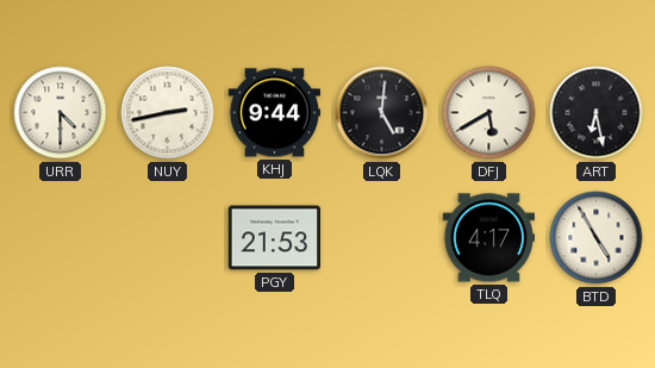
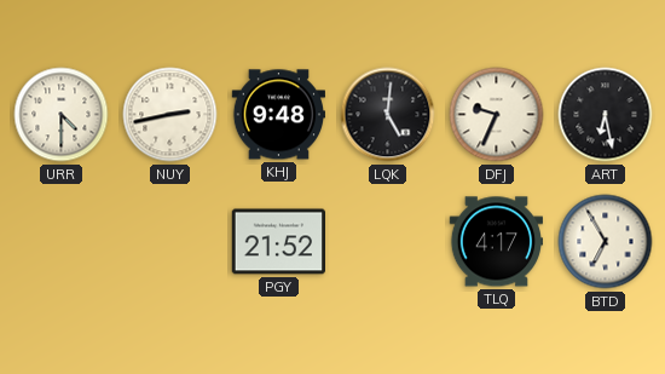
KHJ: 9:44 -> 9:48 (278, 115)
DFJ: 5:40 -> 9:34 (497, 115)
PGY: 21:53 -> 21:52 (278, 242)
BTD: 4:55 -> 6:55 (606, 242)
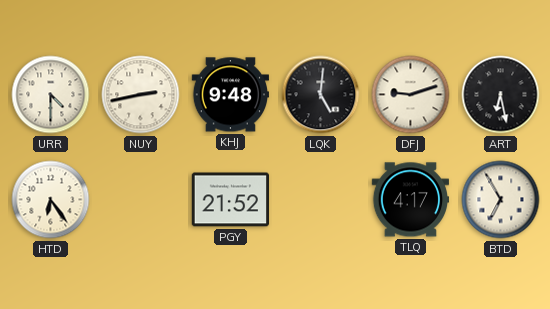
DFJ: 9:34 -> 9:12 (411, 95)
HTD: none -> 6:24 (51, 200)
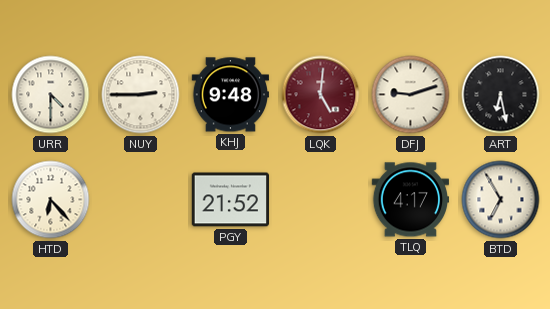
NUY: 2:43 -> 2:45 (141, 95)
LQK dial: black -> burgundy (321, 95)
HTD: 6:24 -> 6:23 (51, 200)
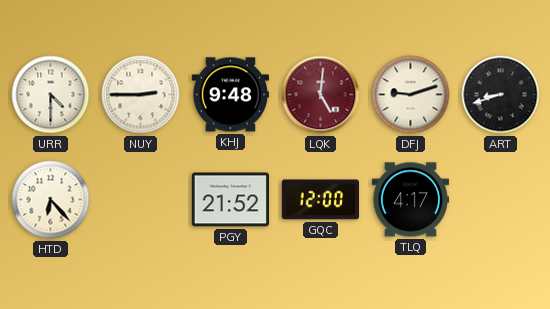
ART: 6:28 -> 8:42 (501, 95)
GQC: none -> 12:00 (320, 200)
BTD: 6:55 -> none (501, 200)
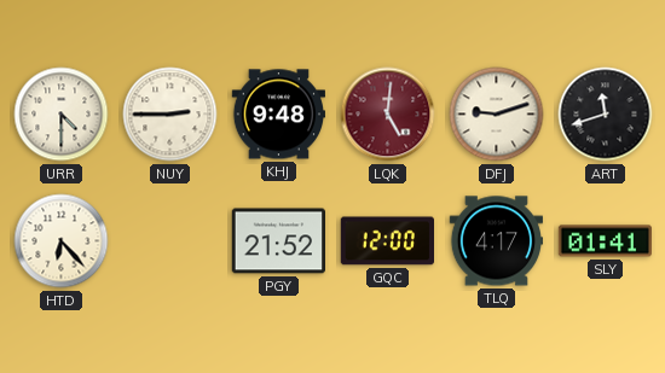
ART: 8:42 -> 11:42 (606, 115)
SLY: none -> 01:41 (606, 241)
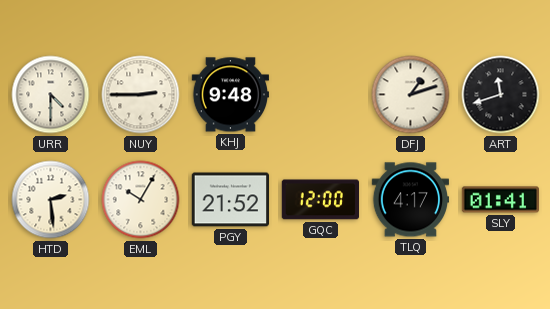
LQK: 5:01 -> none (388, 115)
DFJ: 9:12 -> 1:12 (411, 95)
HTD: 6:23 -> 2:29 (51, 200)
EML: none -> 10:05 (141, 200)
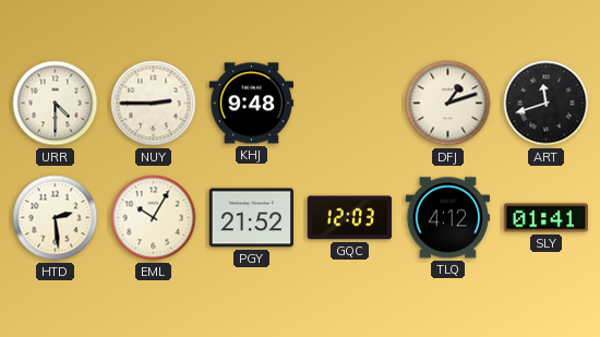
GQC: 12:00 -> 12:03 (349, 218)
TLQ: 4:17 -> 4:12 (448, 218)
